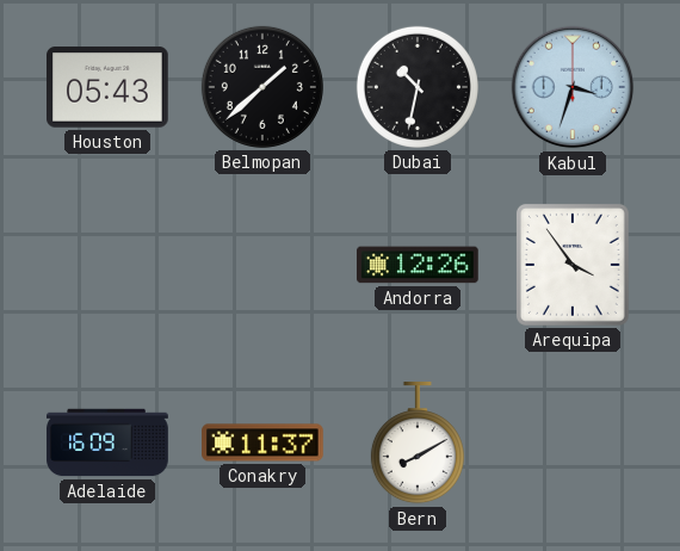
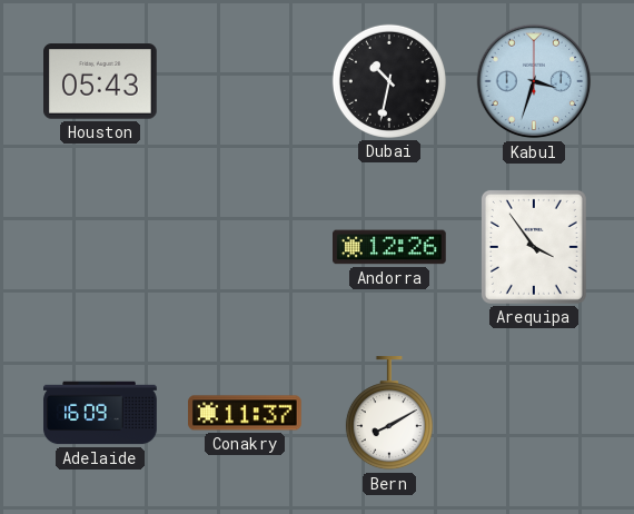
Belmopan: 1:38 -> none (262, 87)
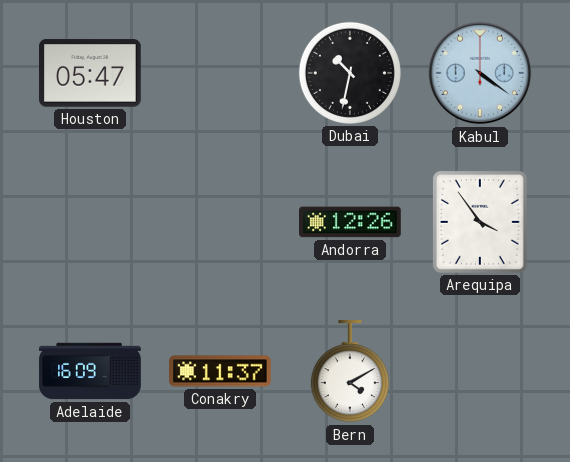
Houston: 05:43 -> 05:47 (91, 73)
Kabul: 3:33 -> 4:21 (480, 73)
Bern: 8:10 -> 4:10 (350, 372)
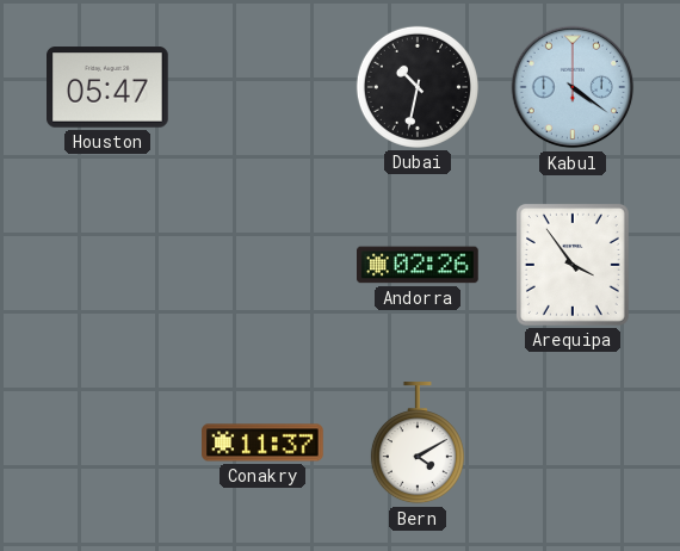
Andorra: 12:26 -> 02:26 (419, 265)
Adelaide: 16:09 -> none (90, 371)
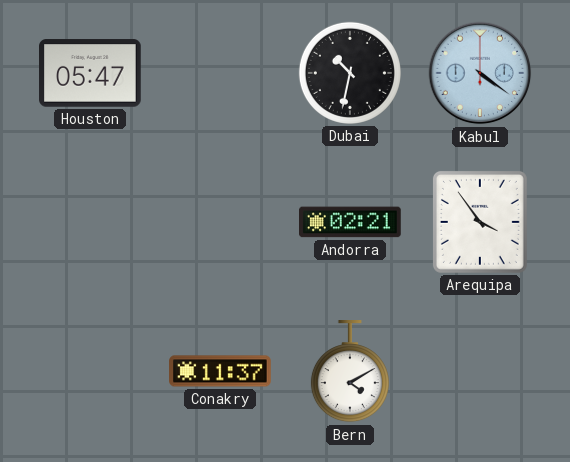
Andorra: 02:26 -> 02:21 (351, 222)
